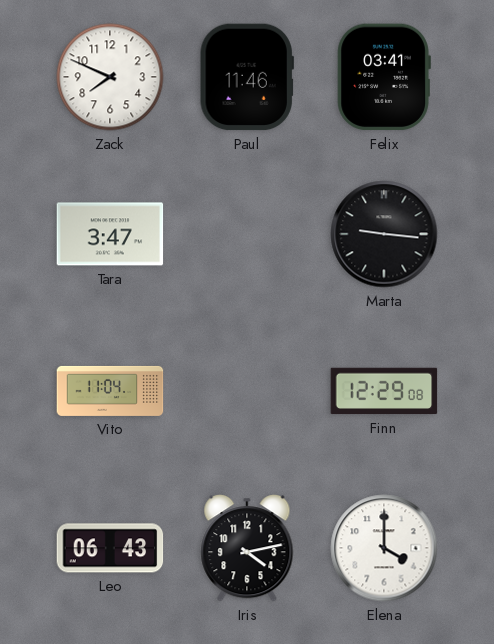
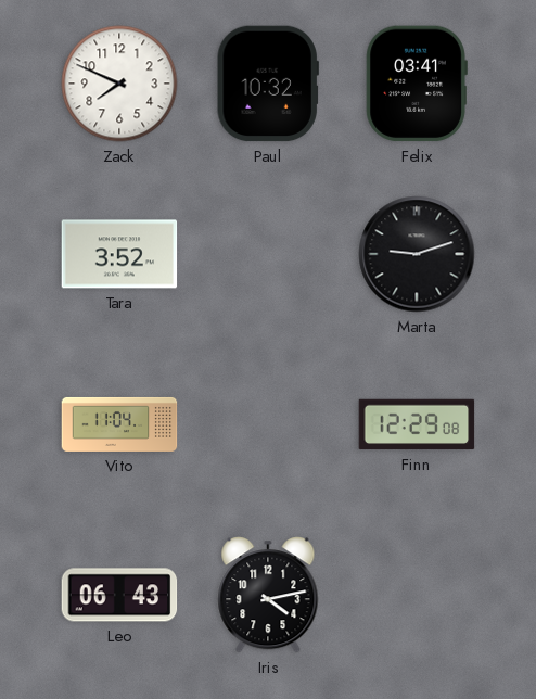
Paul: 11:46 -> 10:32 (268, 84)
Tara: 3:47 -> 3:52 (119, 254)
Marta: 9:16 -> 9:12 (417, 254)
Elena: 4:00 -> none (384, 548)
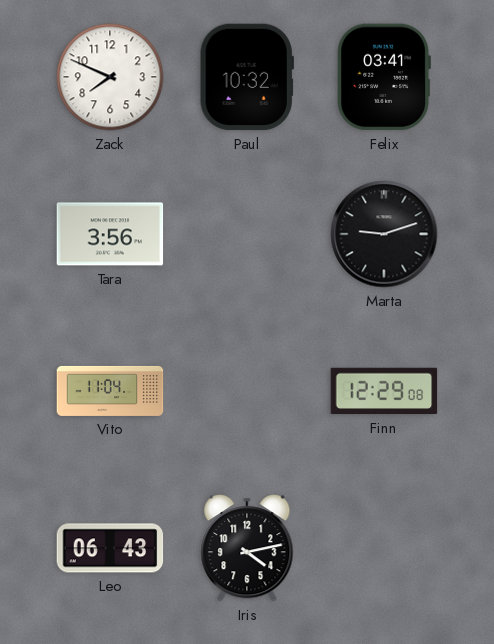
Tara: 3:52 -> 3:56 (110, 234)
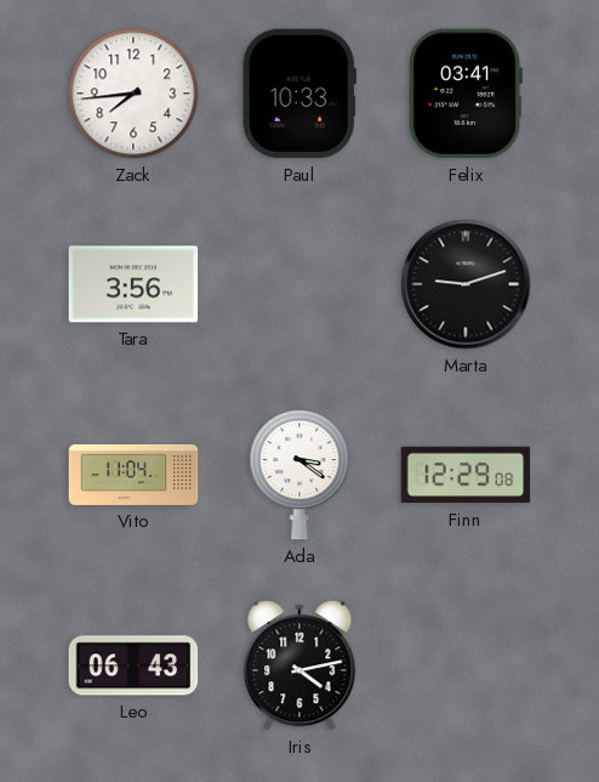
Zack: 7:49 -> 7:44 (133, 93)
Paul: 10:32 -> 10:33 (299, 93)
Ada: none -> 3:21 (299, 475)
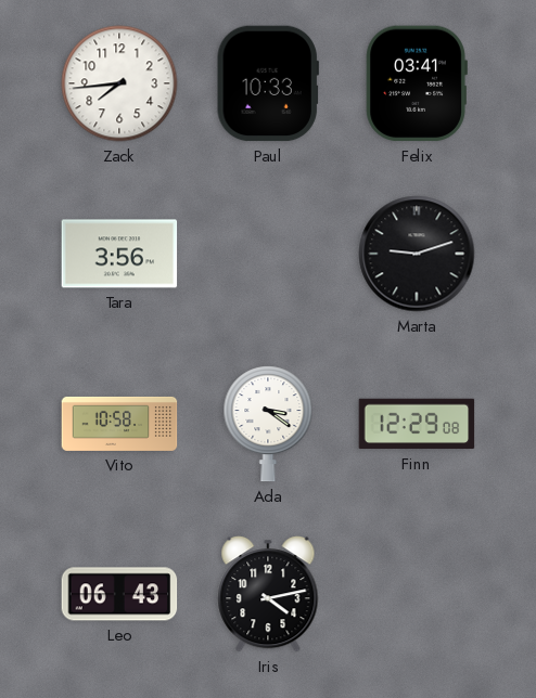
Vito: 11:04 -> 10:58 (119, 424)
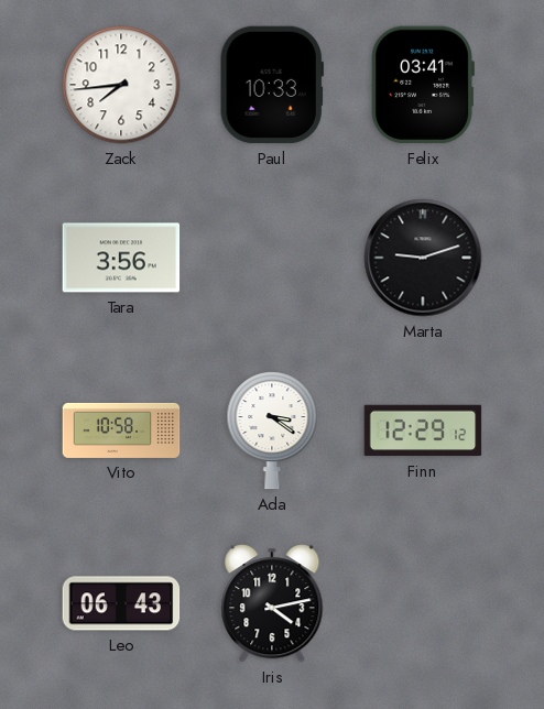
Finn: 12:29:08 -> 12:29:12 (423, 430)
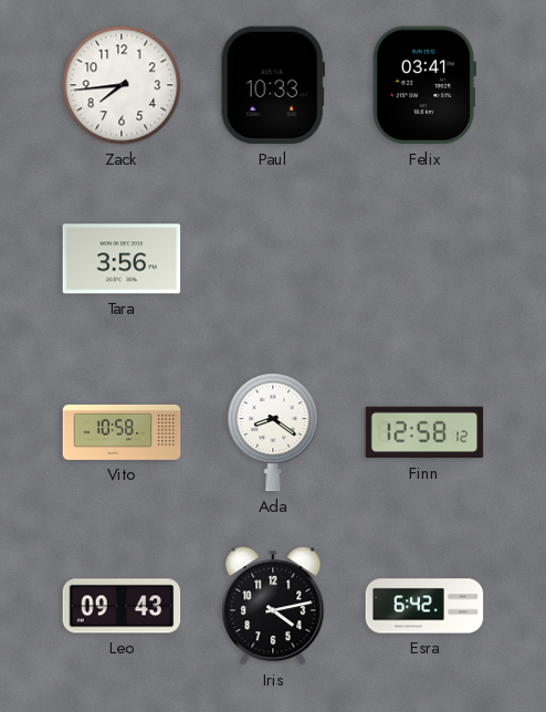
Marta: 9:12 -> none (423, 258)
Ada: 3:21 -> 8:21 (273, 432)
Finn: 12:29 -> 12:58 (424, 432)
Leo: 06:43 -> 09:43 (122, 606)
Esra: none -> 6:42 (424, 606)
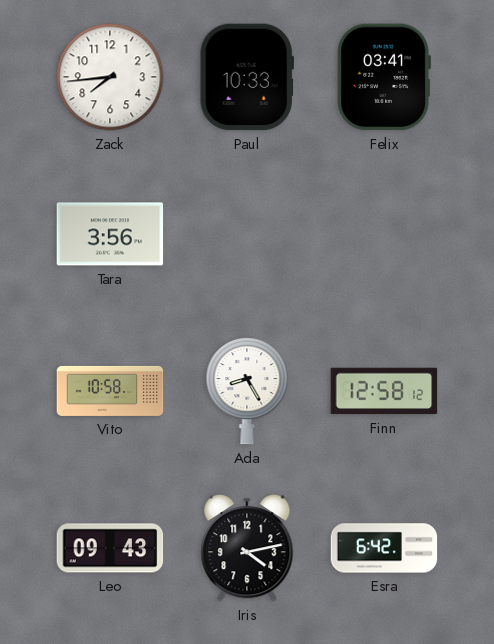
Ada: 8:21 -> 8:25 (247, 391)
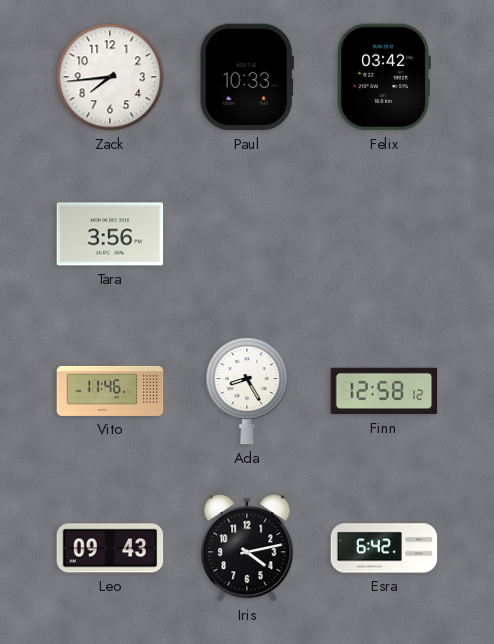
Felix: 03:41 -> 03:42 (384, 77)
Vito: 10:58 -> 11:46 (110, 391)
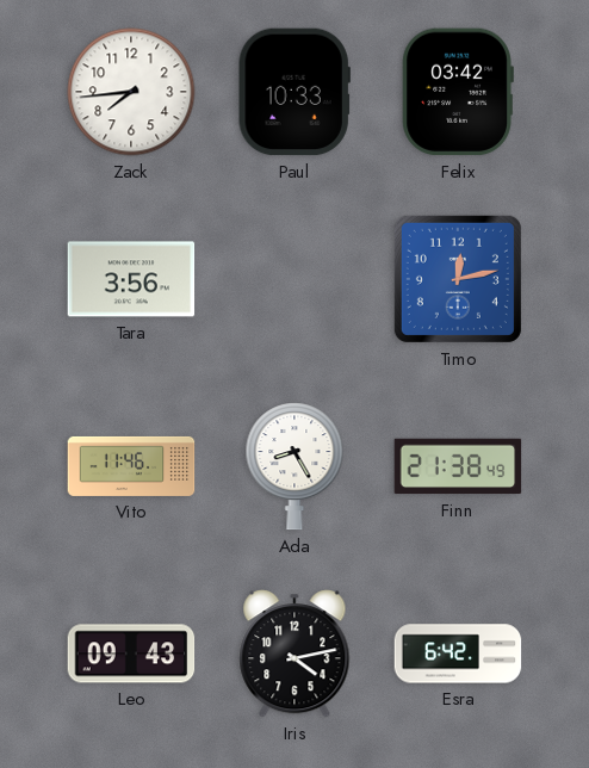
Timo: none -> 12:13 (458, 279)
Finn: 12:58 -> 21:38 (458, 466)
